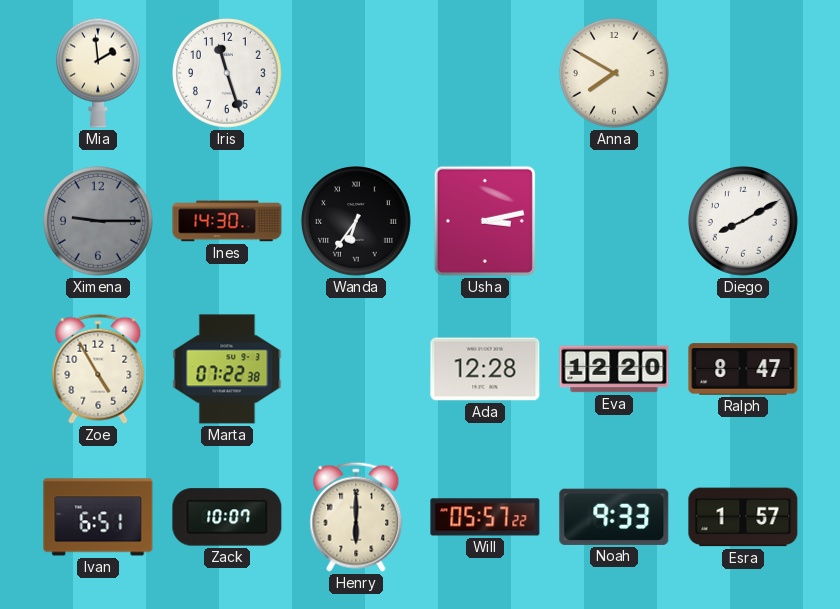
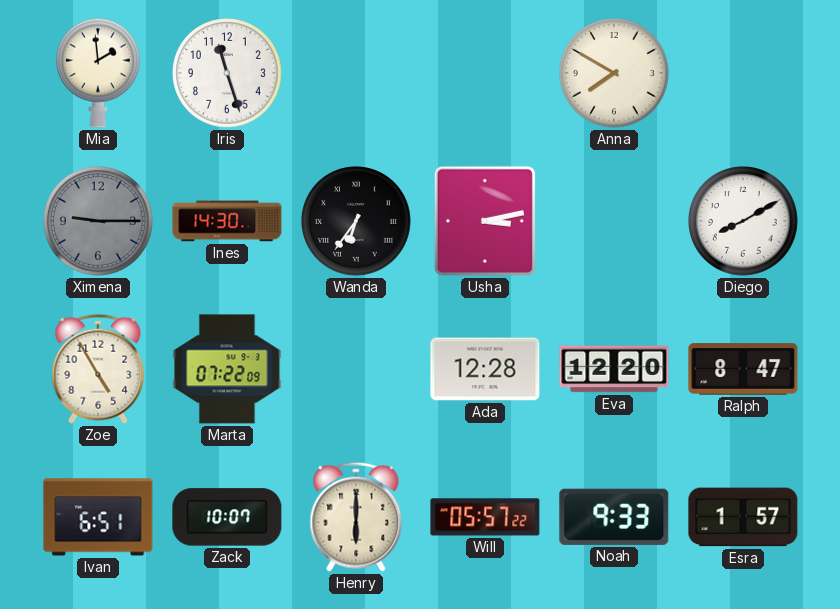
Marta: 07:22:38 -> 07:22:09 (227, 369)
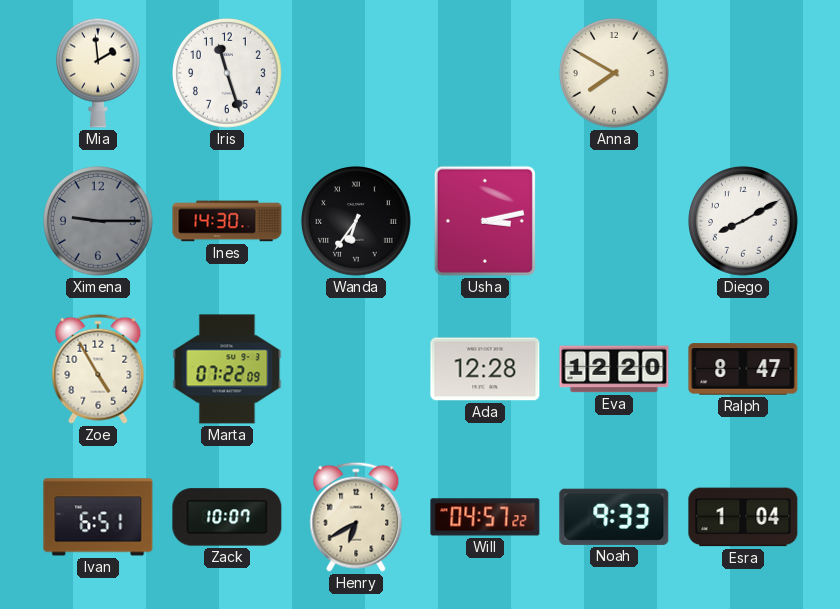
Henry: 6:00 -> 6:40 (356, 517)
Will: 05:57 -> 04:57 (485, 517)
Esra: 1:57 -> 1:04 (743, 517)
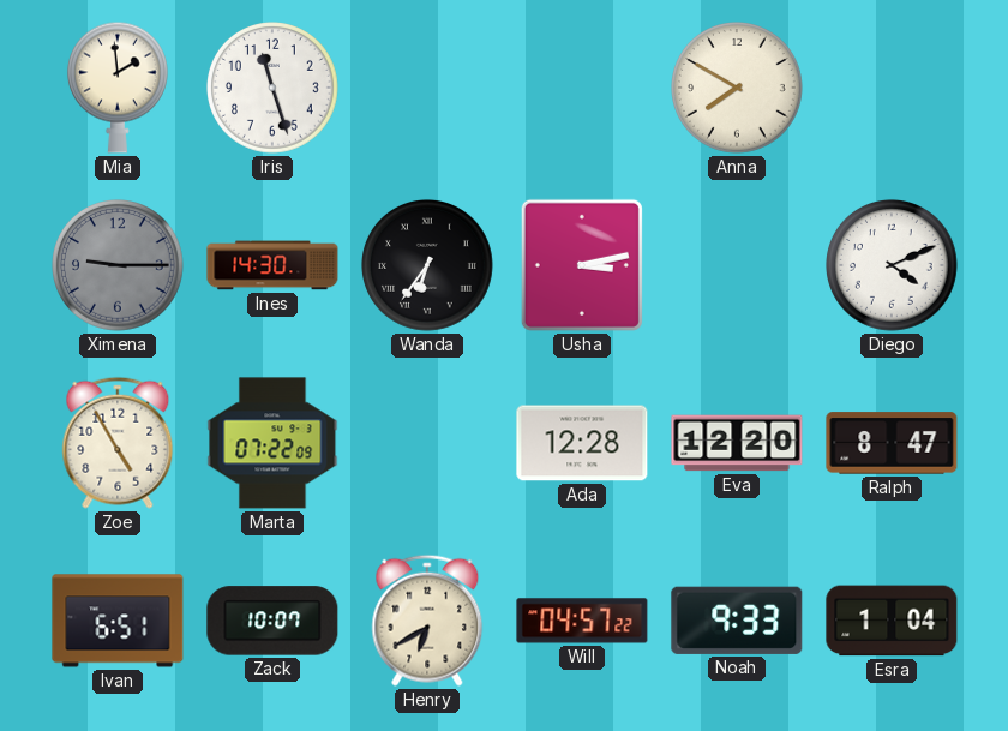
Diego: 8:10 -> 4:11 (893, 266)
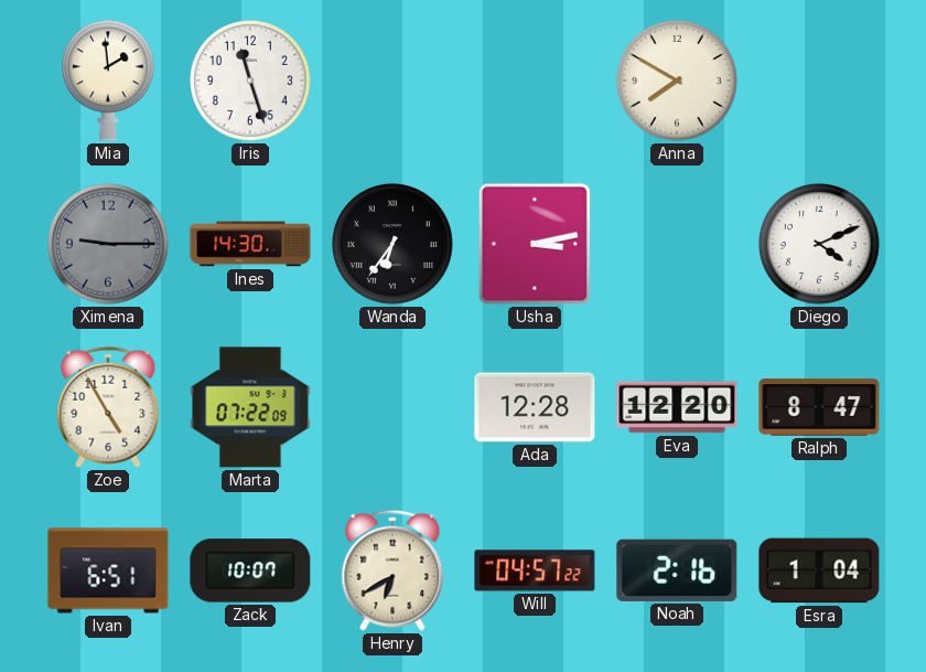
Noah: 9:33 -> 2:16 (677, 570)
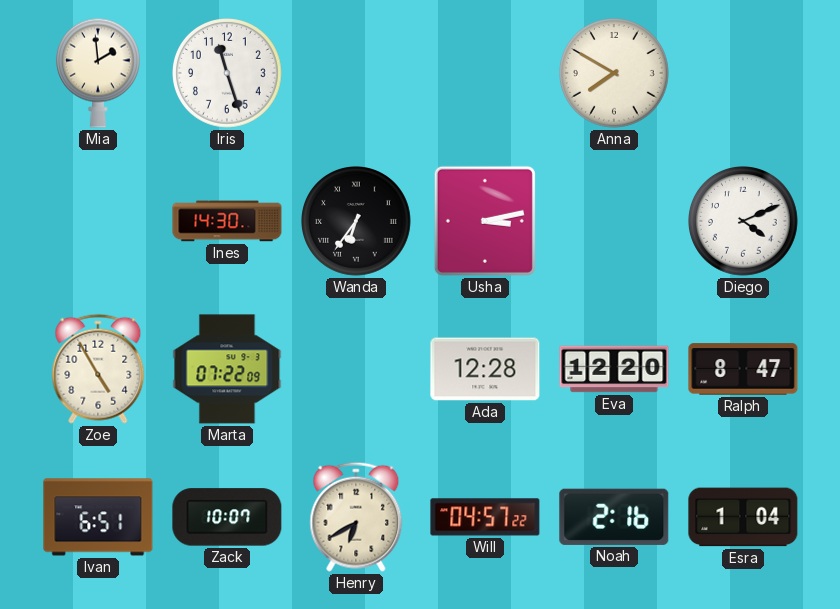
Ximena: 9:15 -> none (109, 245)
